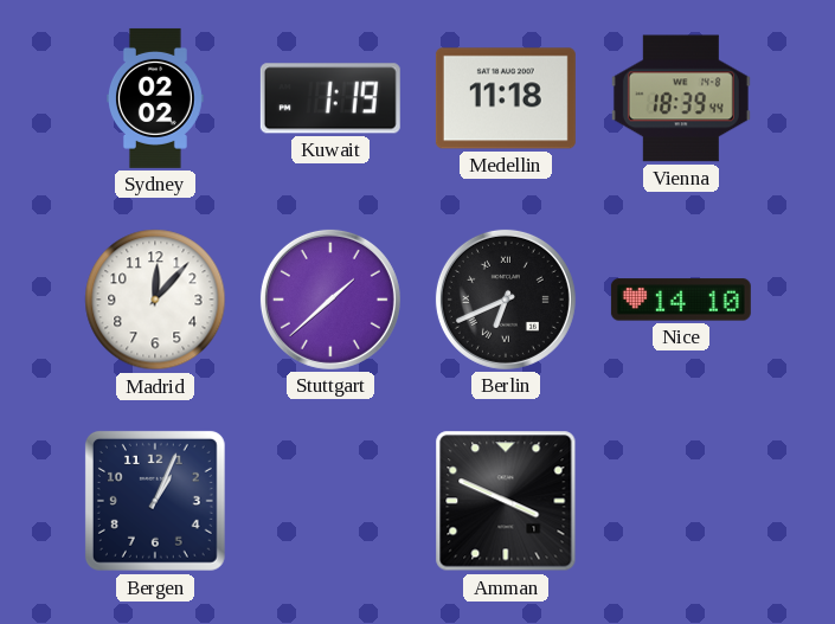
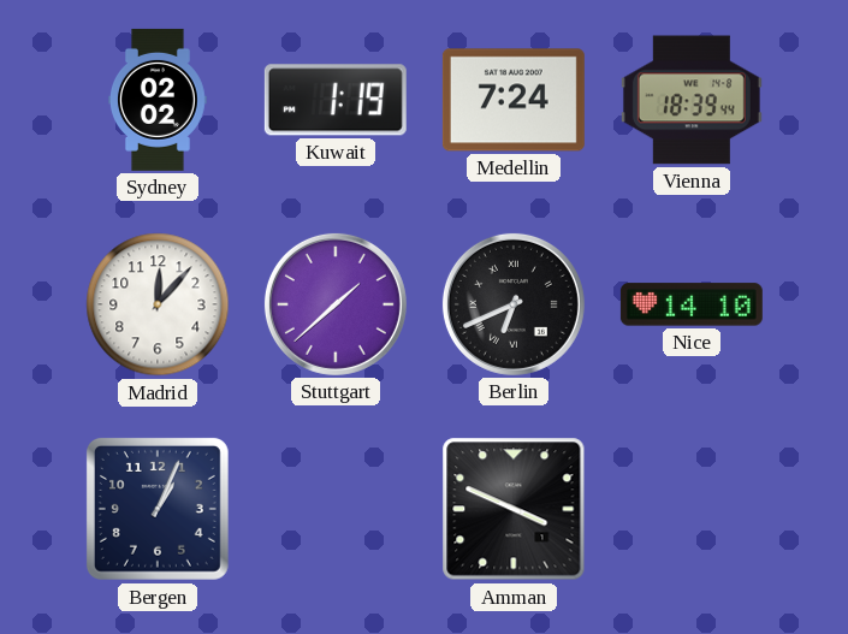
Medellin: 11:18 -> 7:24 (514, 100)
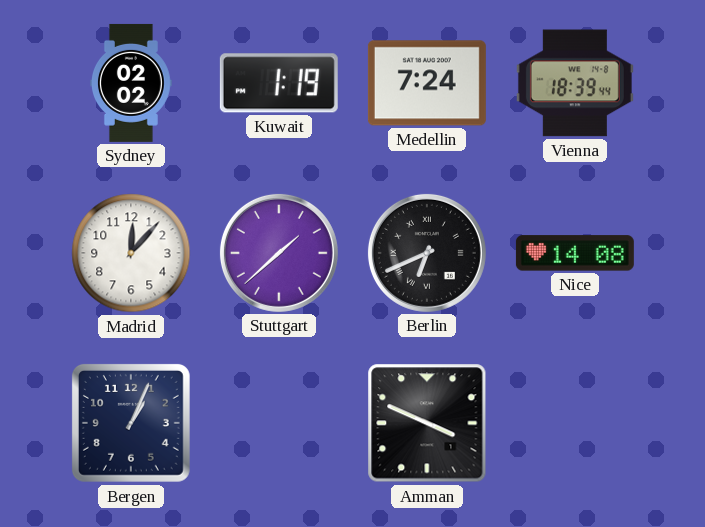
Nice: 14:10 -> 14:08 (575, 253)
